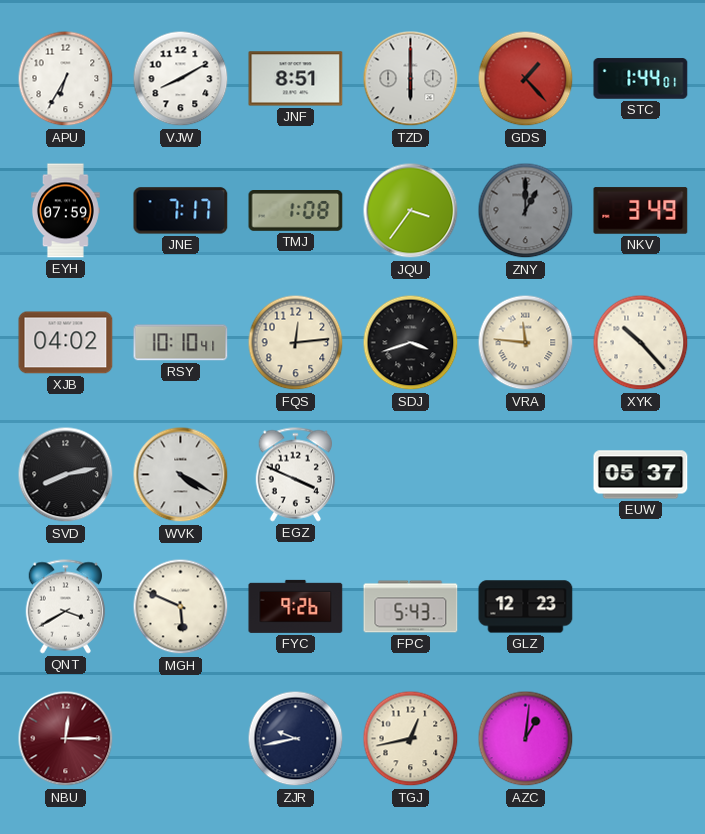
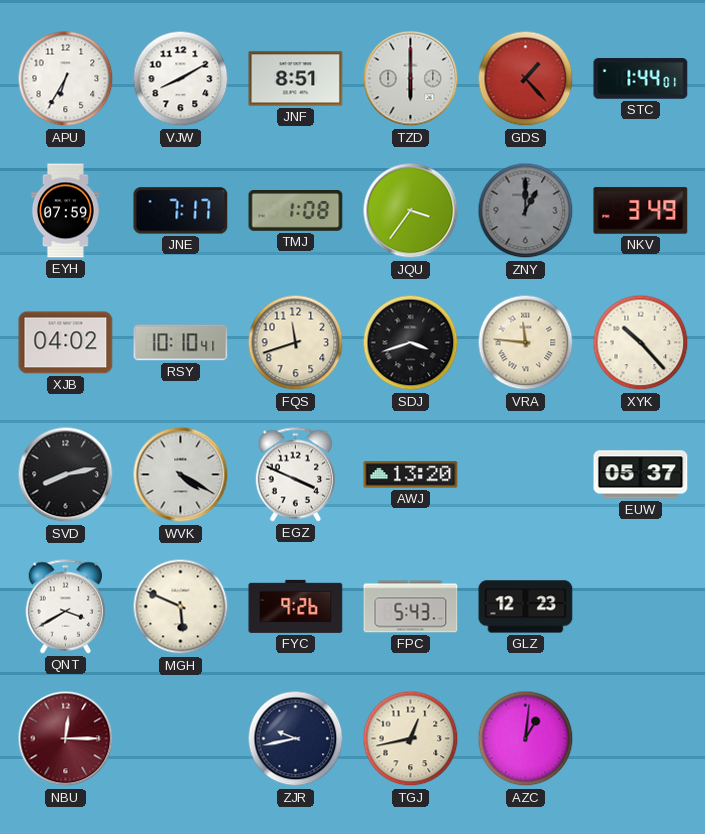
FQS: 12:14 -> 11:42 (296, 343)
AWJ: none -> 13:20 (411, 475)
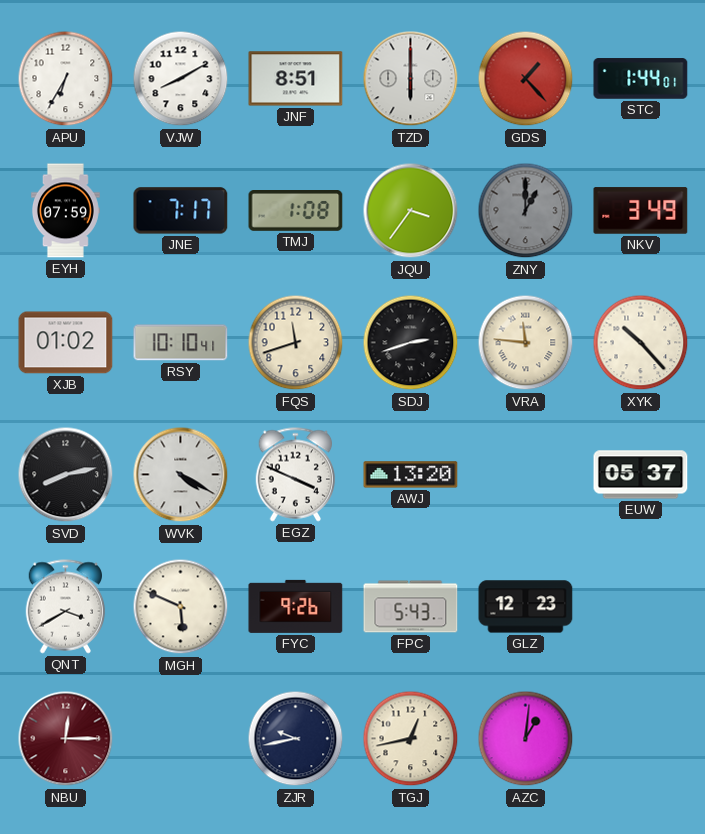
XJB: 04:02 -> 01:02 (66, 343)
SDJ: 3:42 -> 2:42 (411, 343)
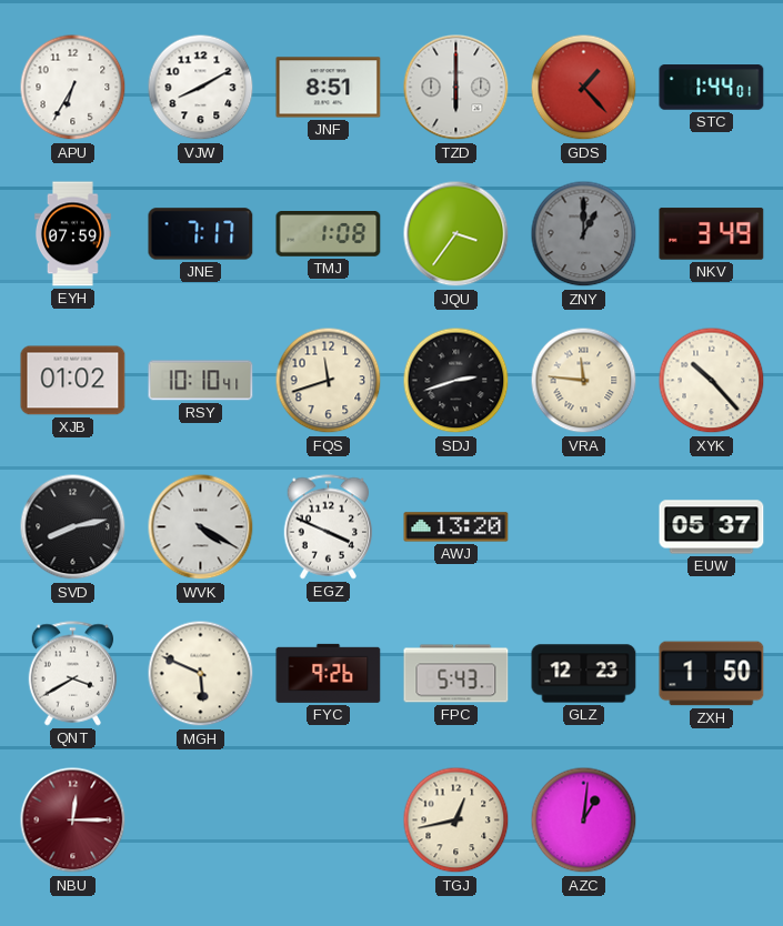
ZXH: none -> 1:50 (712, 674)
ZJR: 9:43 -> none (296, 739)
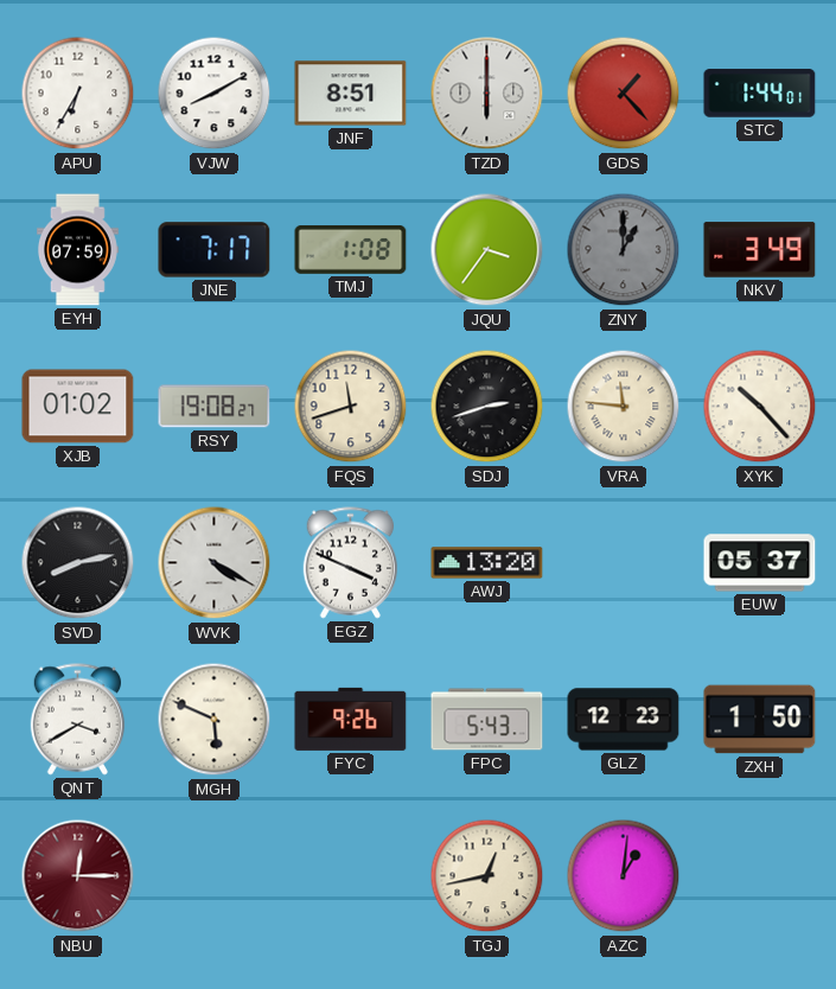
RSY: 10:10 -> 19:08 (215, 407)
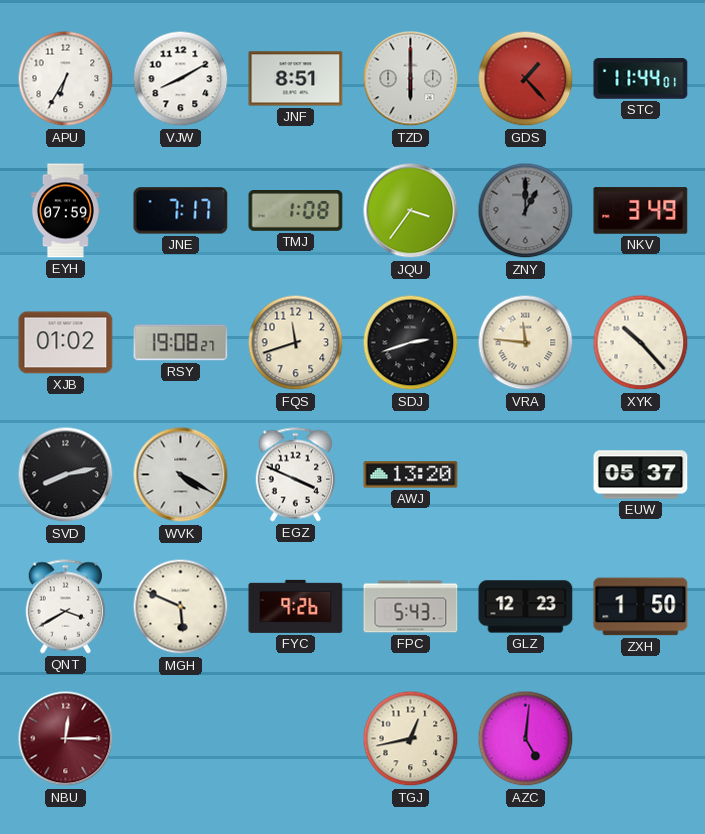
STC: 1:44 -> 11:44 (641, 79)
AZC: 1:01 -> 5:01 (526, 739)
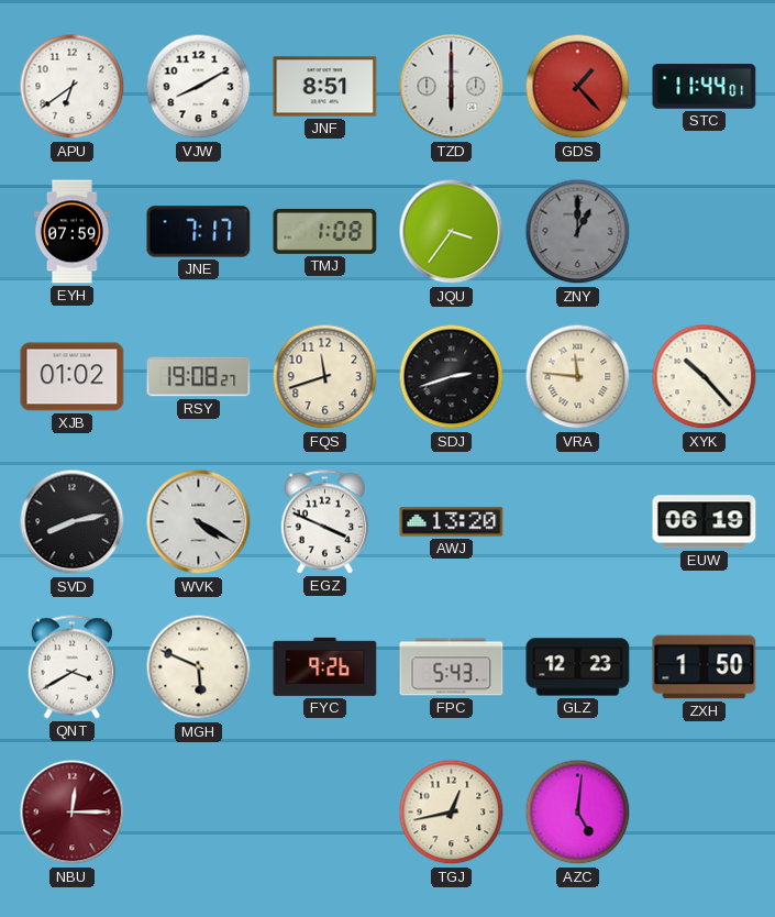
APU: 6:35 -> 6:39 (73, 87)
NKV: 3:49 -> none (641, 211)
EUW: 05:37 -> 06:19 (705, 522)
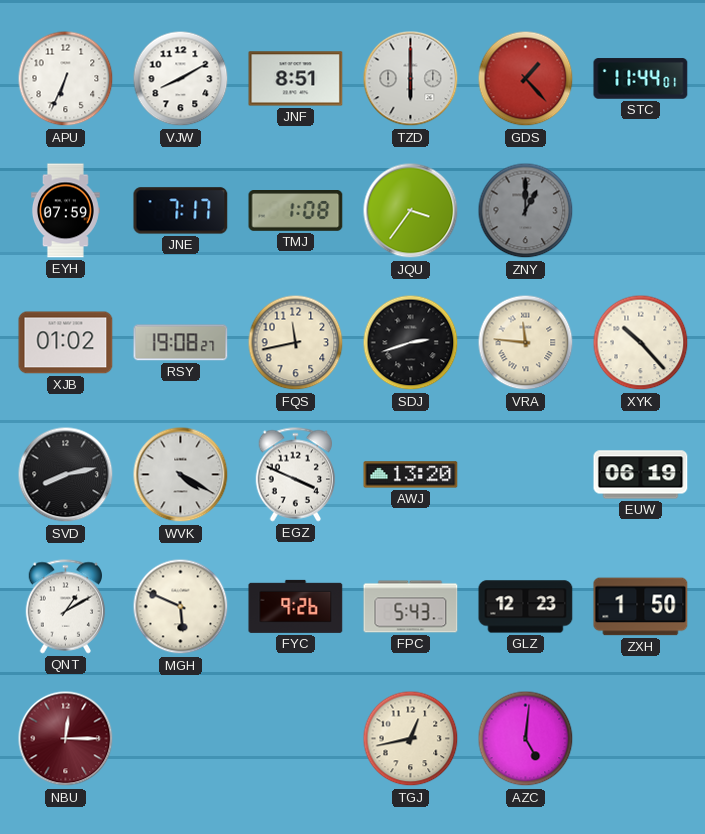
APU: 6:39 -> 6:34 (66, 79)
FQS: 11:42 -> 11:43 (296, 343)
QNT: 3:40 -> 1:10 (66, 607)
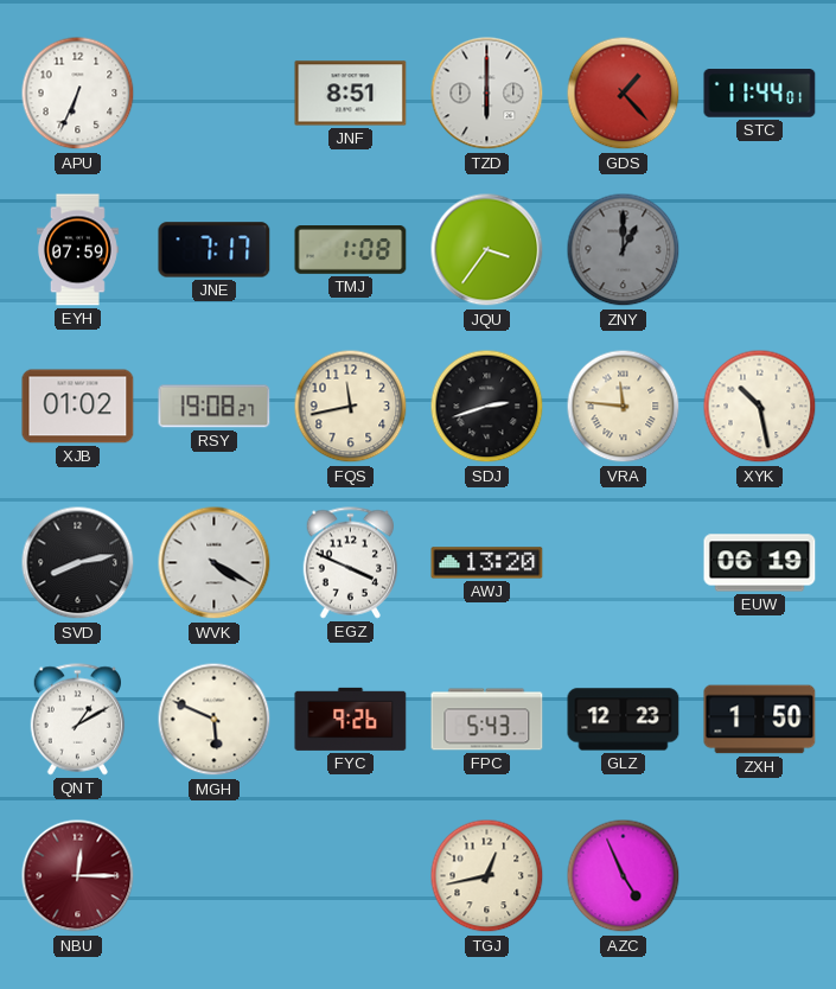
VJW: 8:10 -> none (181, 79)
XYK: 10:23 -> 10:28 (760, 407)
AZC: 5:01 -> 4:56 (624, 876)
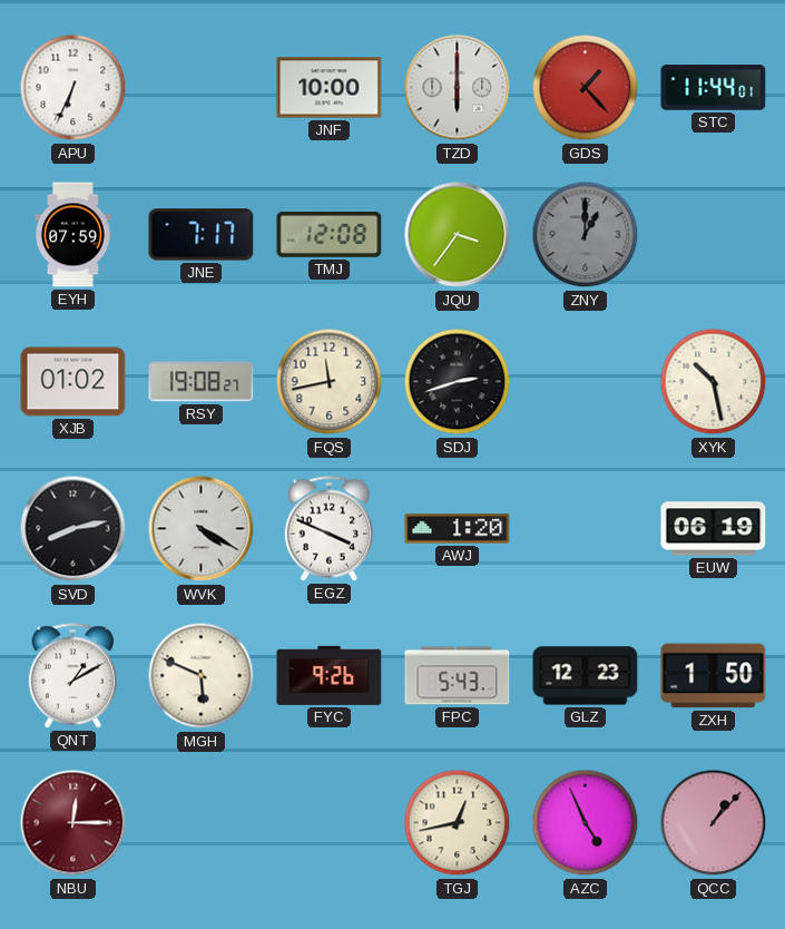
JNF: 8:51 -> 10:00 (330, 88)
TMJ: 1:08 -> 12:08 (330, 235)
VRA: 11:46 -> none (624, 407)
AWJ: 13:20 -> 1:20 (458, 529)
QCC: none -> 1:07 (714, 823)
